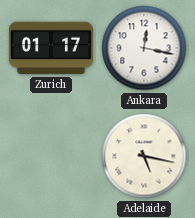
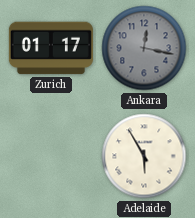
Ankara dial: white -> grey (144, 48)
Adelaide: 5:17 -> 5:55 (144, 156)
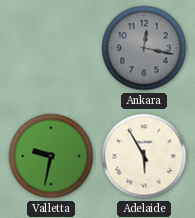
Zurich: 01:17 -> none (51, 48)
Valletta: none -> 9:32 (51, 156)
